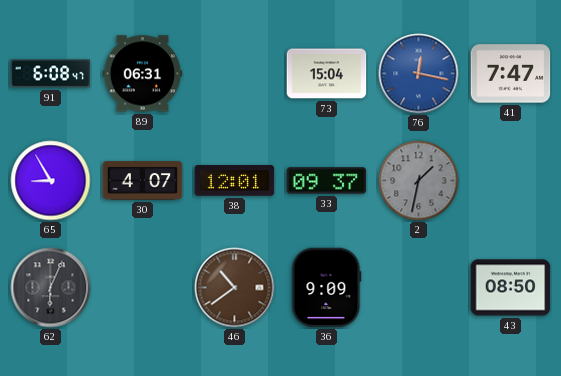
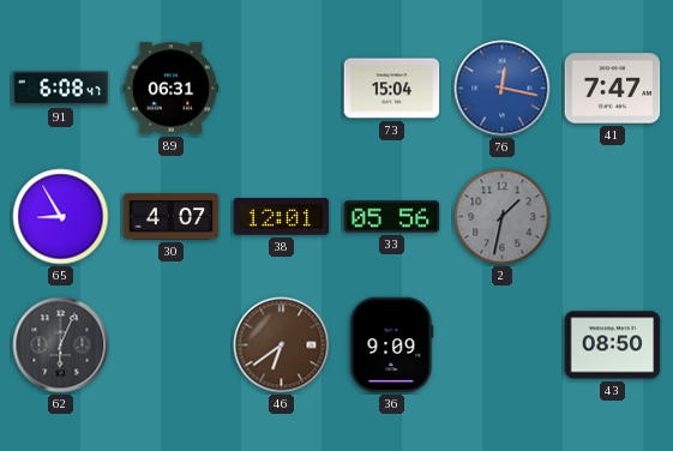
33: 09:37 -> 05:56 (392, 217)
46: 10:39 -> 6:39 (282, 345)
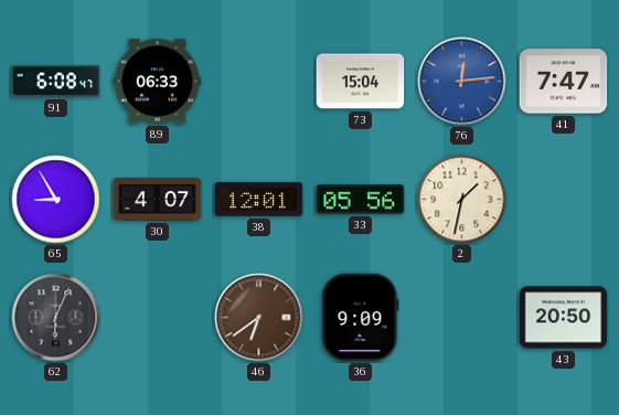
89: 06:31 -> 06:33 (158, 82)
76: 12:17 -> 12:14 (462, 82)
2 dial: grey -> cream (462, 200)
43: 08:50 -> 20:50 (564, 318)
